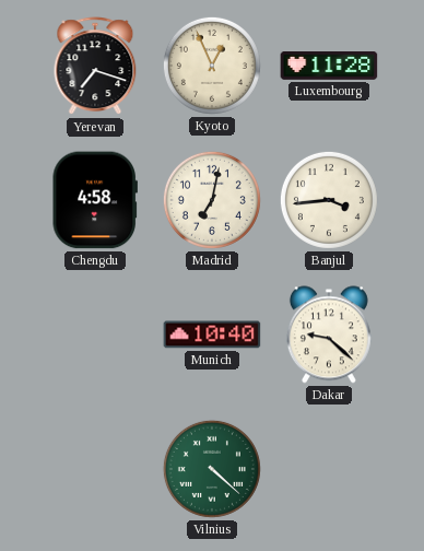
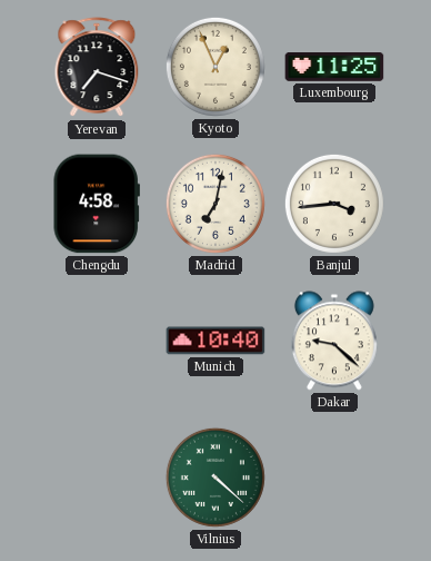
Luxembourg: 11:28 -> 11:25 (334, 68)
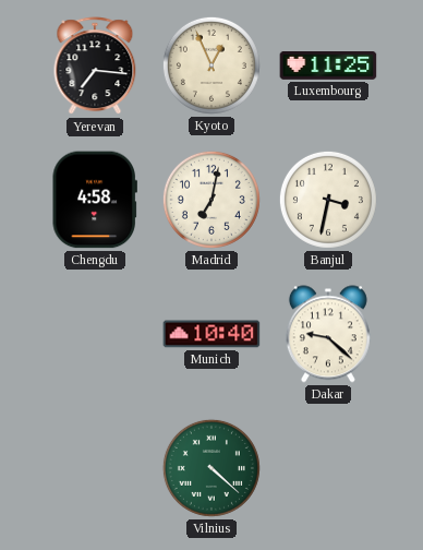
Yerevan: 7:18 -> 7:16 (95, 67)
Banjul: 3:44 -> 3:32 (328, 200)
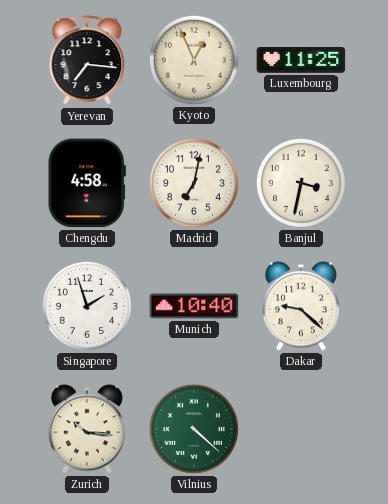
Singapore: none -> 1:57 (87, 306)
Zurich: none -> 10:16 (87, 429)
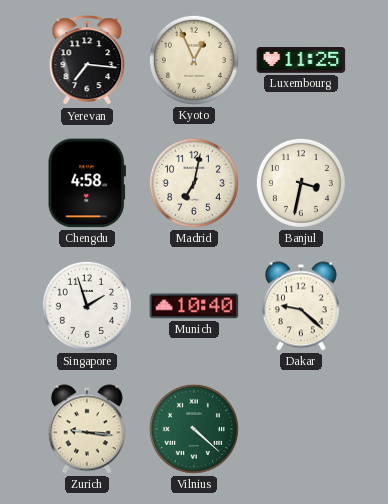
Zurich: 10:16 -> 9:16 (87, 429)
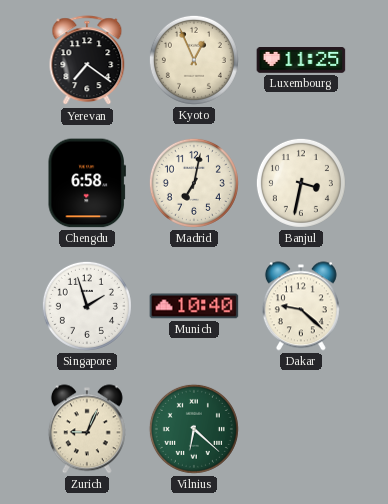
Yerevan: 7:16 -> 7:21 (87, 61)
Chengdu: 4:58 -> 6:58 (87, 183)
Zurich: 9:16 -> 9:04 (87, 429)
Vilnius: 4:22 -> 6:22 (194, 429)
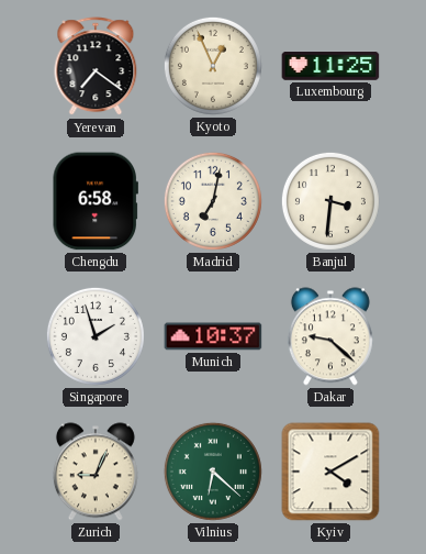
Banjul: 3:32 -> 3:31 (330, 201)
Munich: 10:40 -> 10:37 (213, 336)
Kyiv: none -> 4:10 (330, 472)
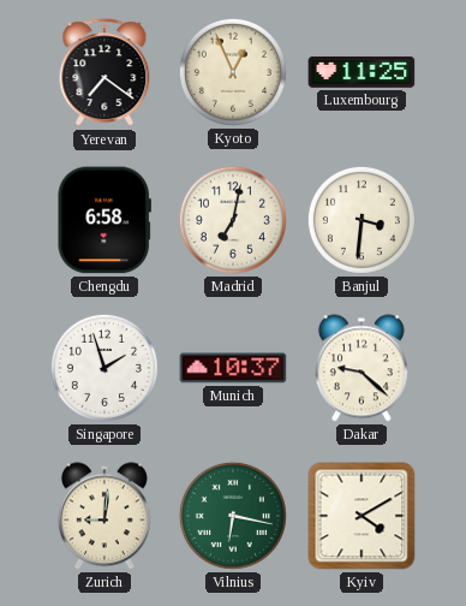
Zurich: 9:04 -> 9:01 (104, 516)
Vilnius: 6:22 -> 6:17 (233, 516)
